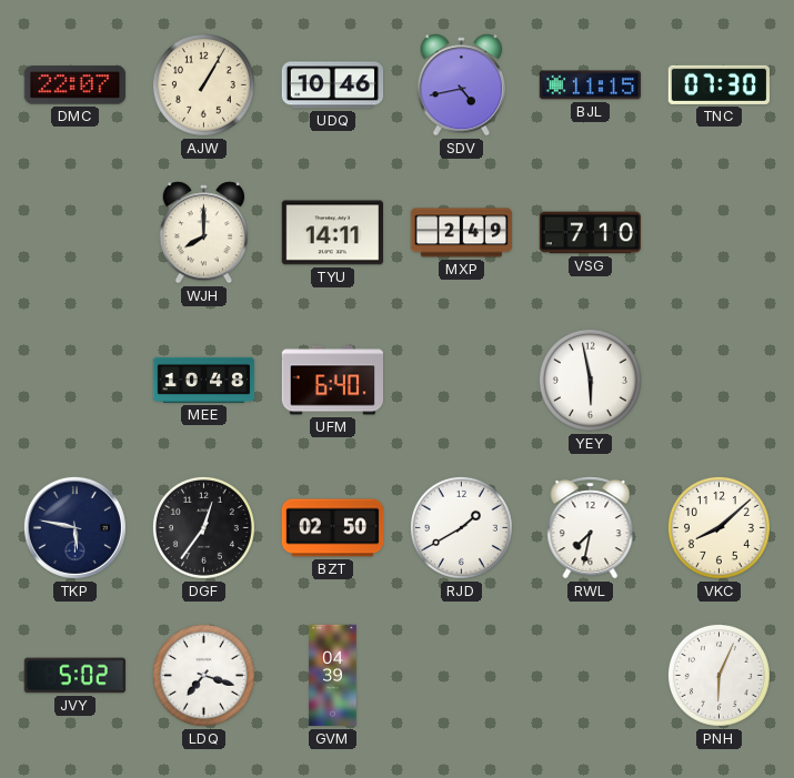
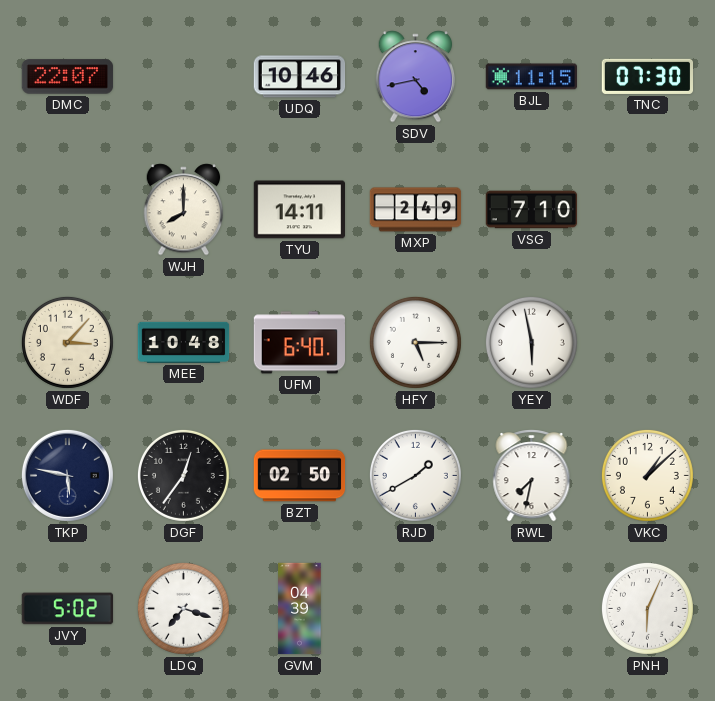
AJW: 1:05 -> none (203, 84)
WDF: none -> 3:07 (67, 342)
HFY: none -> 5:15 (415, 342)
VKC: 8:08 -> 1:08 (647, 475)
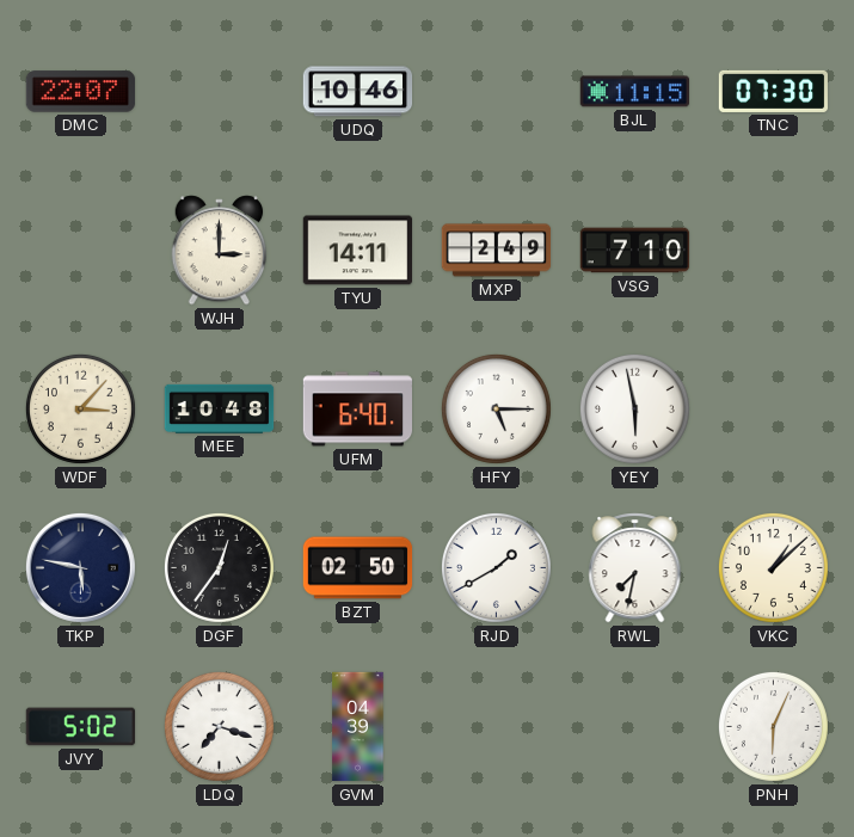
SDV: 4:43 -> none (416, 77)
WJH: 8:00 -> 3:00 (220, 251)
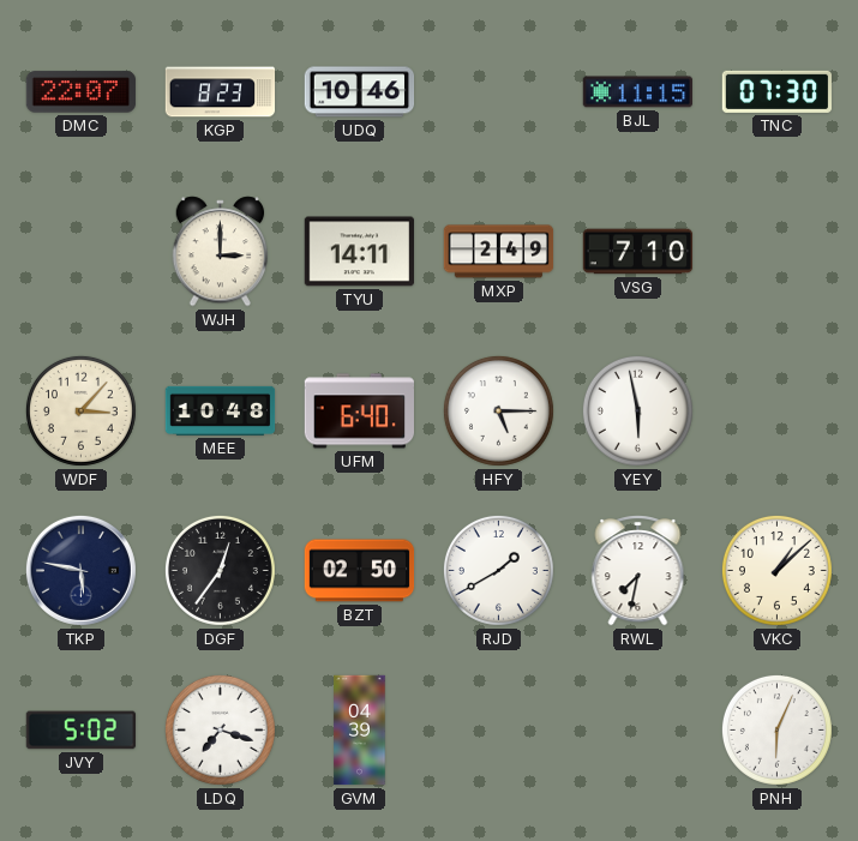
KGP: none -> 8:23 (221, 92)
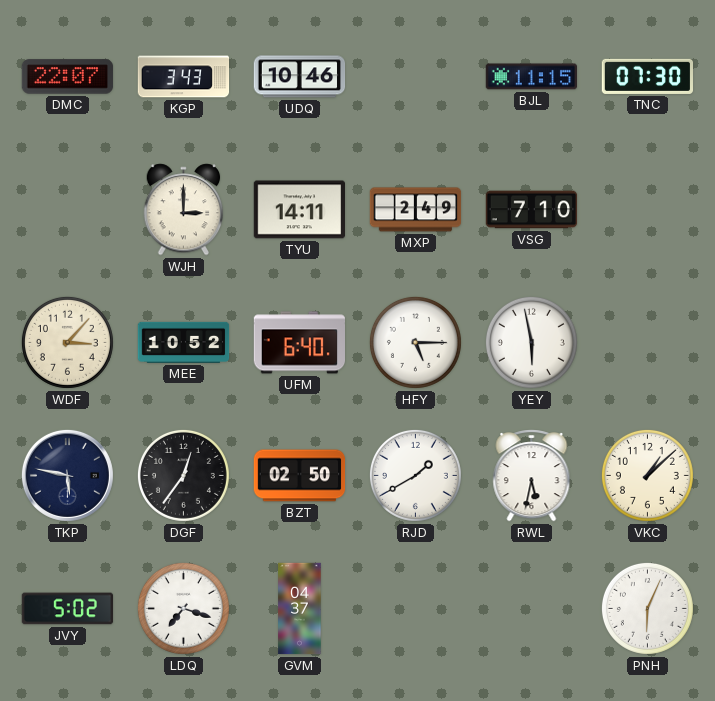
KGP: 8:23 -> 3:43 (184, 77)
MEE: 10:48 -> 10:52 (184, 342)
RWL: 7:32 -> 5:32 (532, 476)
GVM: 04:39 -> 04:37 (300, 609)
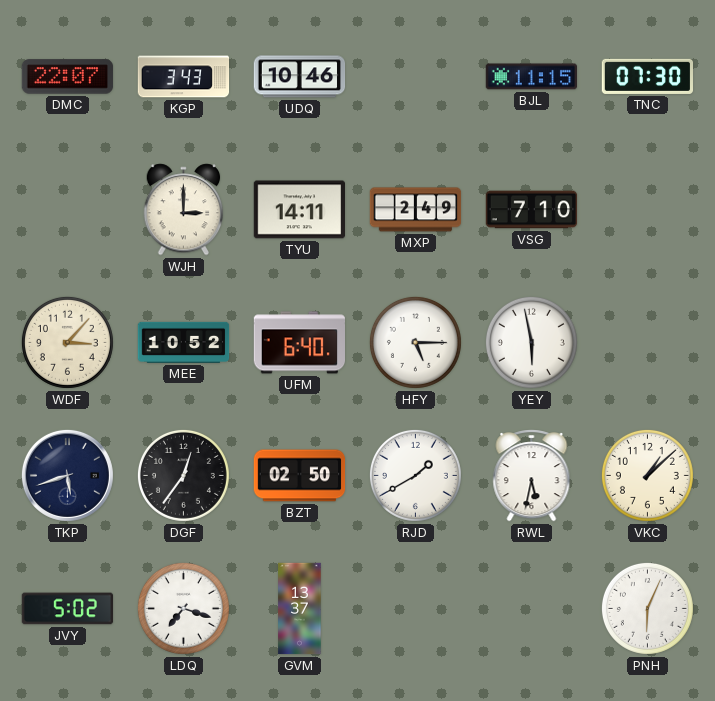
TKP: 5:47 -> 5:42 (67, 475)
GVM: 04:37 -> 13:37 (300, 609)
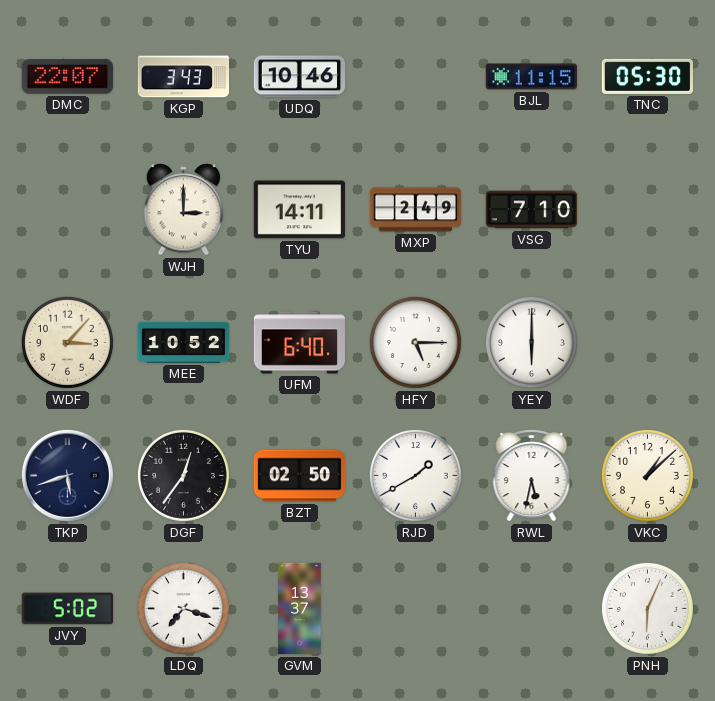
TNC: 07:30 -> 05:30 (648, 76)
YEY: 5:58 -> 6:00 (531, 342)
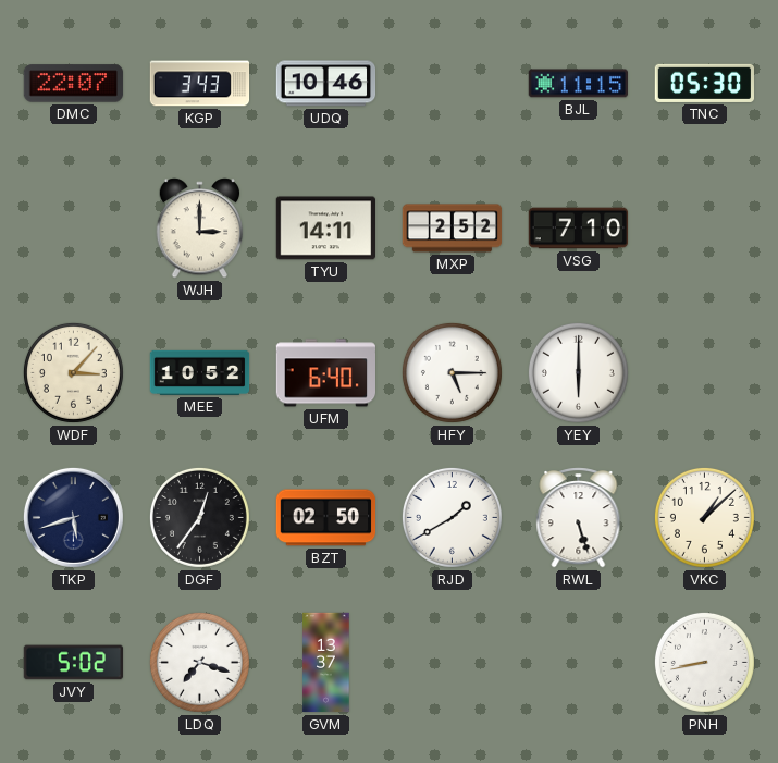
MXP: 2:49 -> 2:52 (453, 229)
RWL: 5:32 -> 5:27 (579, 518)
PNH: 6:04 -> 8:43 (704, 662)
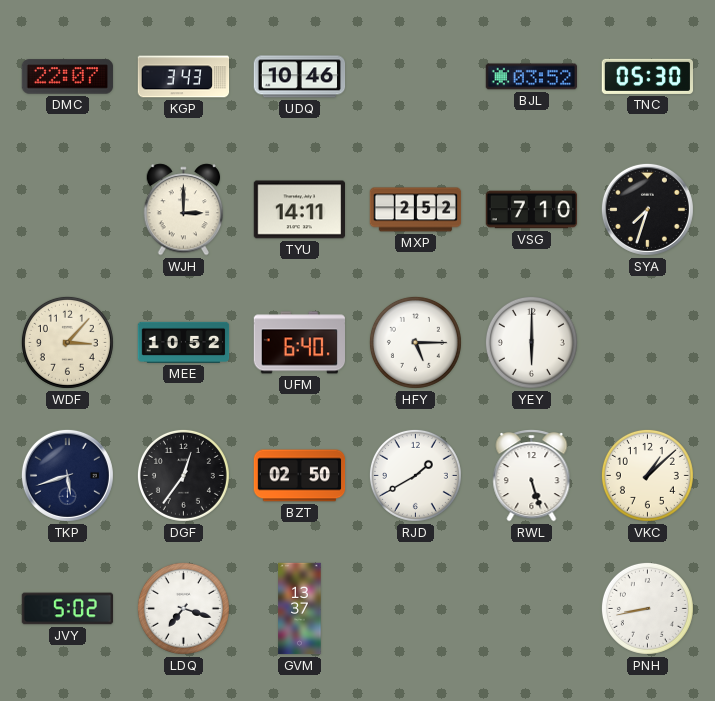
BJL: 11:15 -> 03:52 (531, 77)
SYA: none -> 7:33 (647, 209)
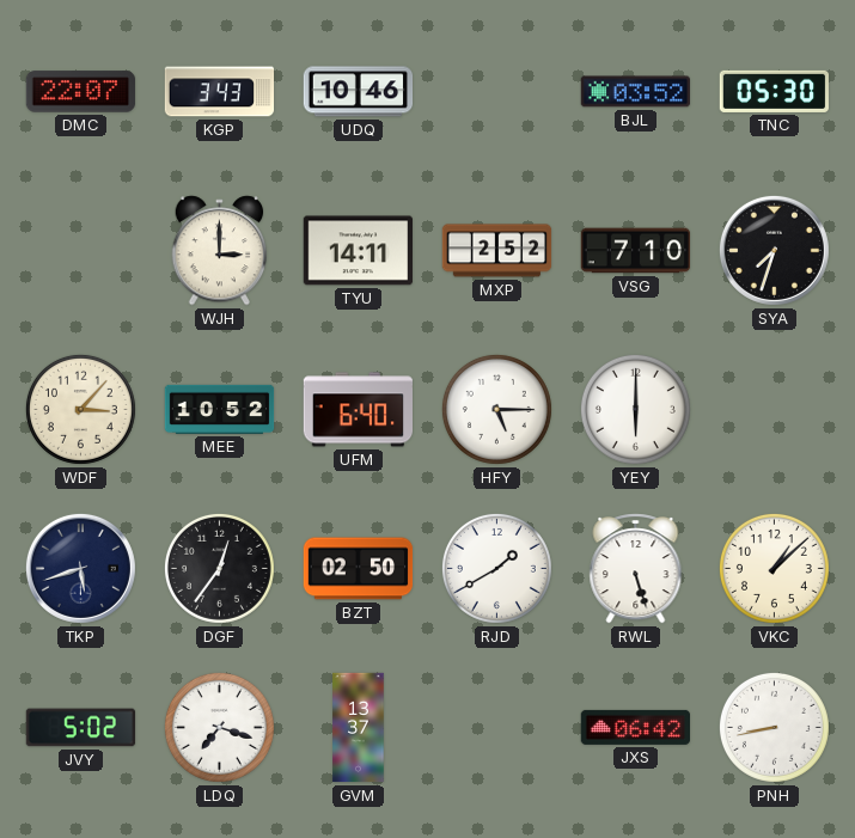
JXS: none -> 06:42 (635, 727)
